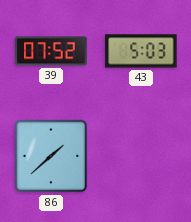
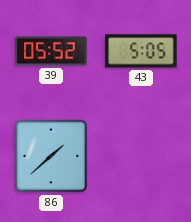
39: 07:52 -> 05:52 (51, 51)
43: 5:03 -> 5:05 (141, 51)
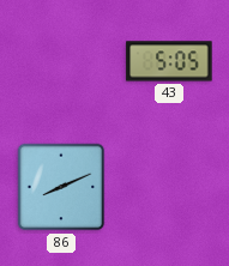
39: 05:52 -> none (51, 51)
86: 1:38 -> 8:11 (61, 187)
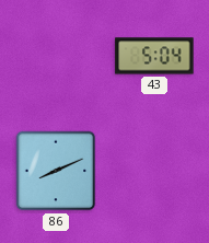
43: 5:05 -> 5:04 (154, 56)
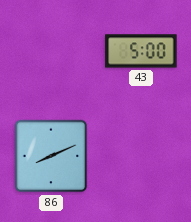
43: 5:04 -> 5:00 (141, 51)
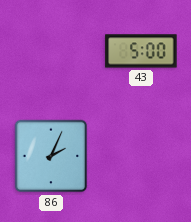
86: 8:11 -> 2:04 (51, 156)
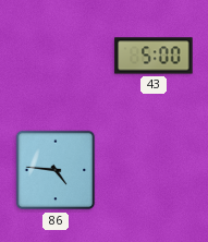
86: 2:04 -> 4:46 (56, 170)
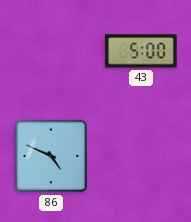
86: 4:46 -> 4:49 (51, 156)
